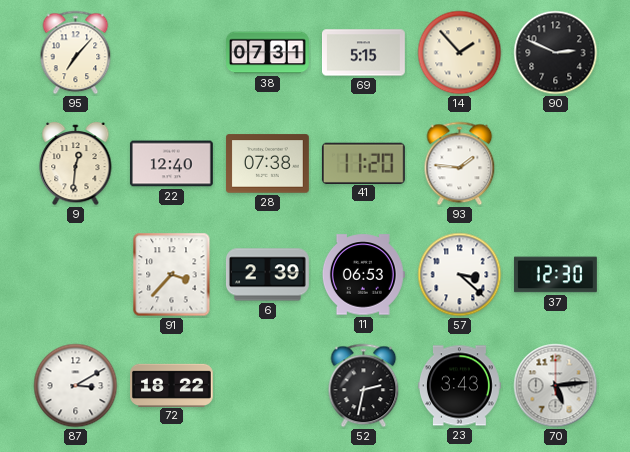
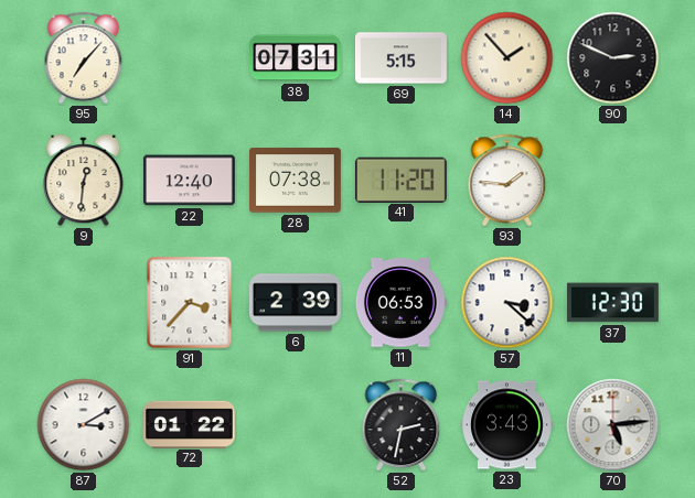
72: 18:22 -> 01:22 (190, 424)
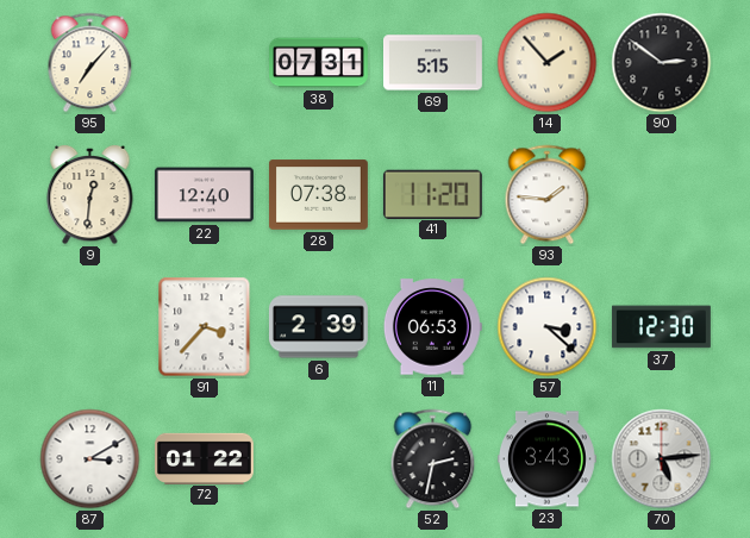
90: 2:49 -> 2:51 (662, 63)
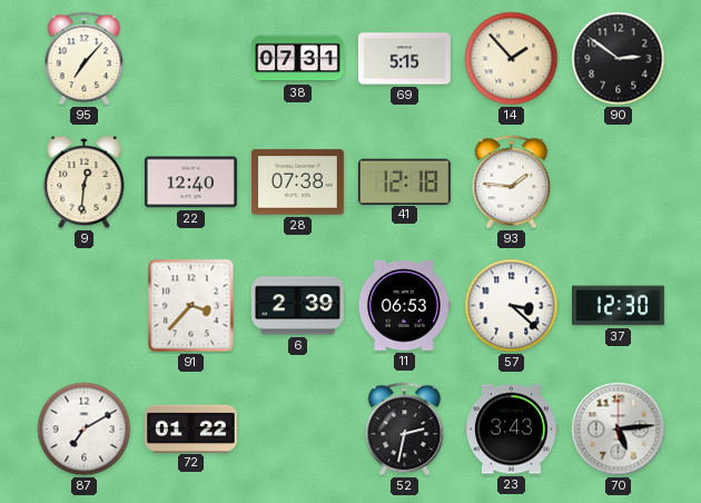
41: 11:20 -> 12:18 (404, 181)
87: 3:10 -> 7:10 (85, 430)
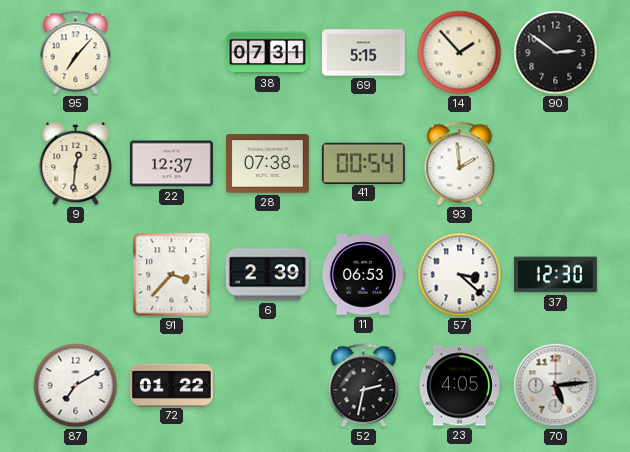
22: 12:40 -> 12:37 (171, 164)
41: 12:18 -> 00:54 (363, 163)
93: 1:46 -> 1:59 (460, 164)
23: 3:43 -> 4:05 (460, 386)
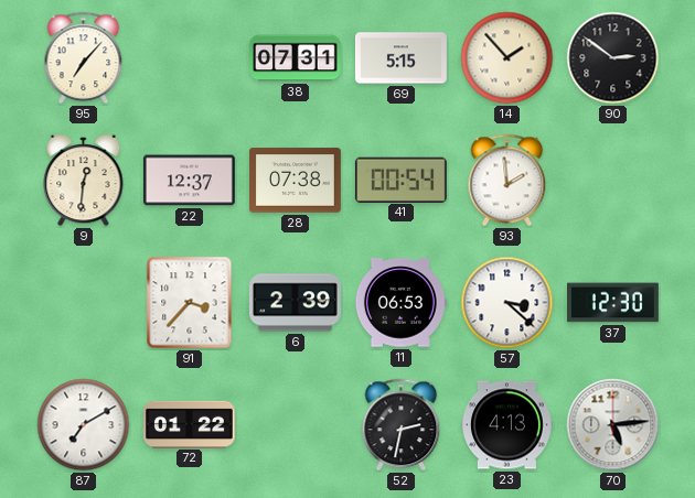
23: 4:05 -> 4:13 (507, 425)
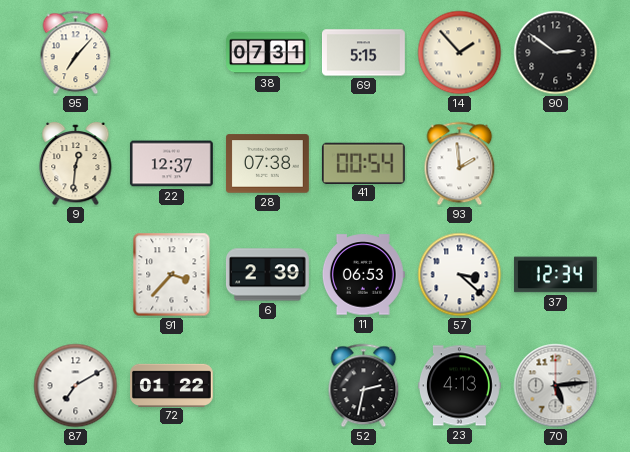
37: 12:30 -> 12:34 (555, 275)
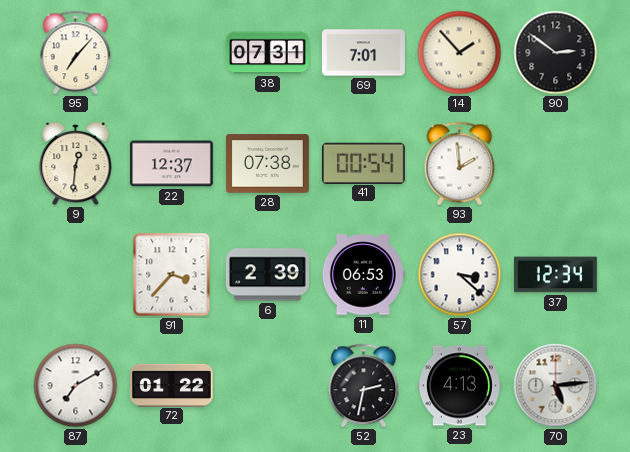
69: 5:15 -> 7:01 (364, 53)
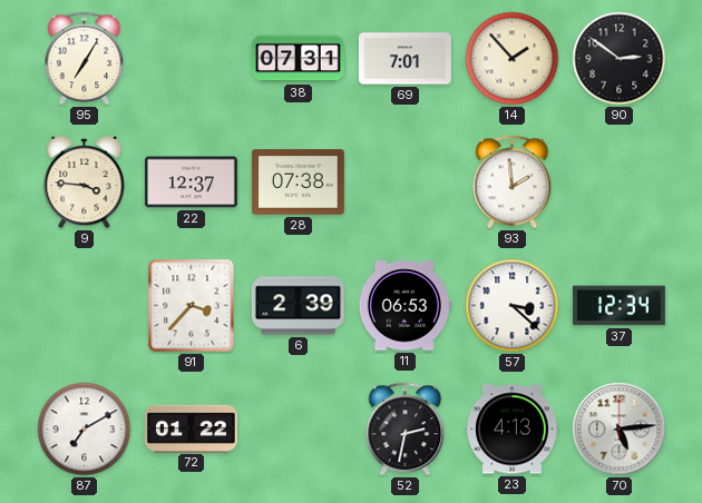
95: 7:07 -> 7:05 (85, 59)
9: 12:31 -> 3:46 (85, 183)
41: 00:54 -> none (363, 163)
